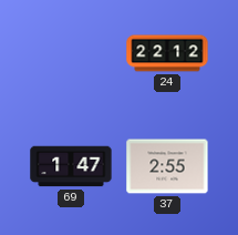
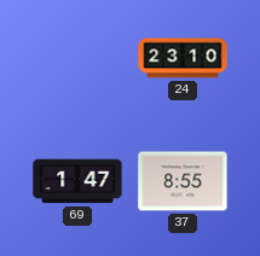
24: 22:12 -> 23:10 (183, 58)
37: 2:55 -> 8:55 (183, 181)
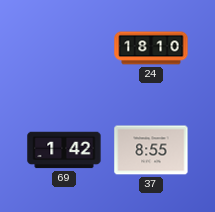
24: 23:10 -> 18:10 (151, 48)
69: 1:47 -> 1:42 (64, 150)
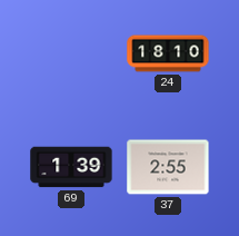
69: 1:42 -> 1:39 (71, 167)
37: 8:55 -> 2:55 (168, 167)
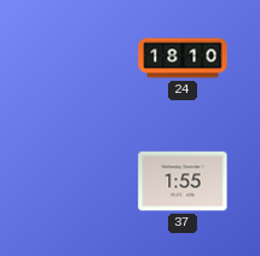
69: 1:39 -> none (71, 167)
37: 2:55 -> 1:55 (183, 181)
